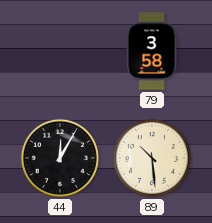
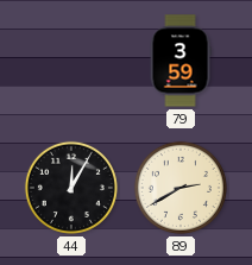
79: 3:58 -> 3:59 (181, 61)
89: 10:29 -> 2:40 (181, 188)
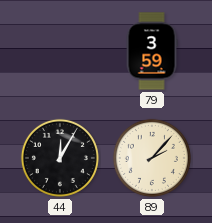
89: 2:40 -> 2:07 (152, 158)
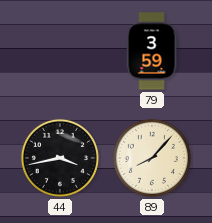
44: 12:05 -> 3:43 (60, 158)
89: 2:07 -> 8:07 (152, 158)
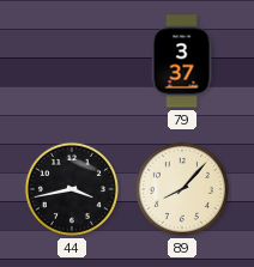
79: 3:59 -> 3:37 (182, 61)
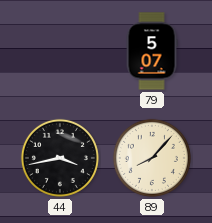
79: 3:37 -> 5:07 (152, 51)
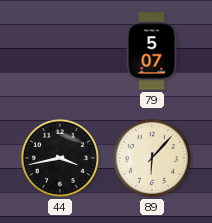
89: 8:07 -> 6:07 (152, 158)
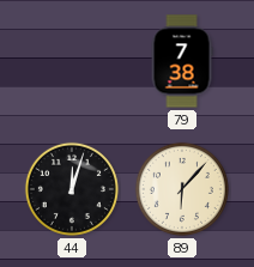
79: 5:07 -> 7:38 (182, 61)
44: 3:43 -> 12:03 (72, 189)
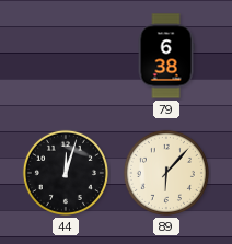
79: 7:38 -> 6:38 (166, 56)
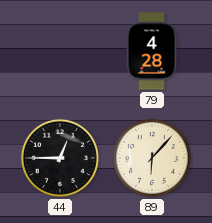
79: 6:38 -> 4:28 (152, 51)
44: 12:03 -> 12:45 (60, 158)
